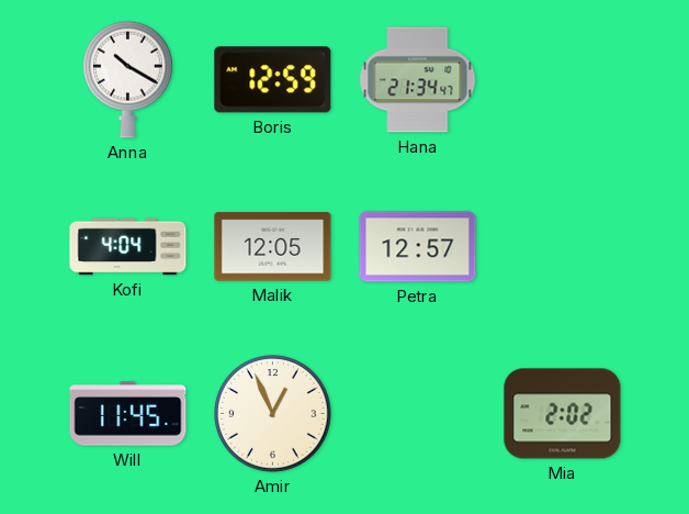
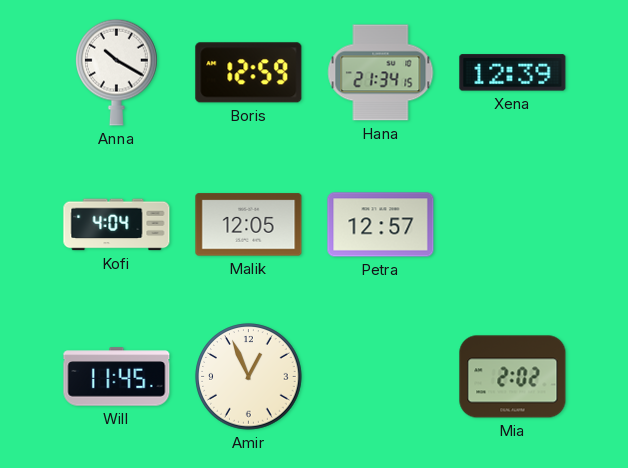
Hana: 21:34:47 -> 21:34:15 (381, 73)
Xena: none -> 12:39 (513, 73)
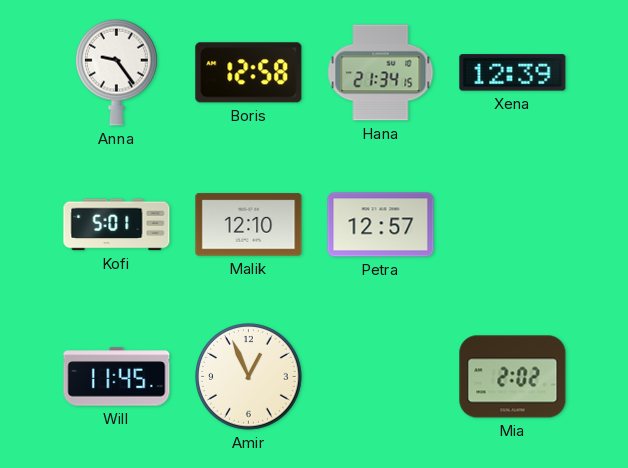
Anna: 10:20 -> 9:24 (117, 72)
Boris: 12:59 -> 12:58 (249, 73)
Kofi: 4:04 -> 5:01 (117, 225)
Malik: 12:05 -> 12:10 (249, 225)
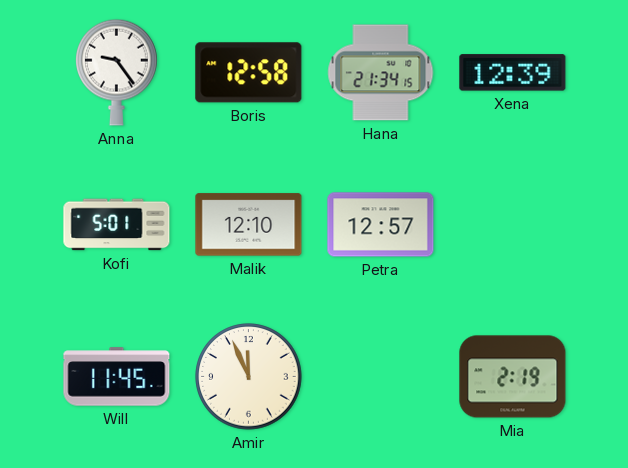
Amir: 12:56 -> 11:56 (249, 377)
Mia: 2:02 -> 2:19 (513, 377)
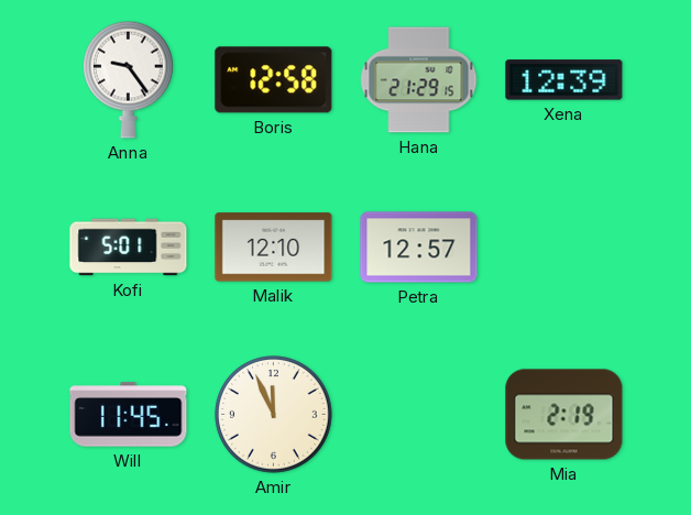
Hana: 21:34 -> 21:29 (419, 80)
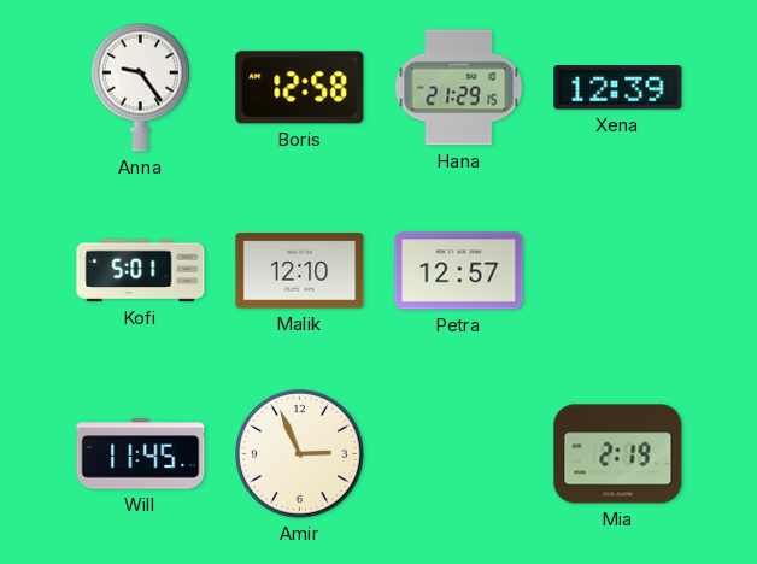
Amir: 11:56 -> 2:56 (300, 454)
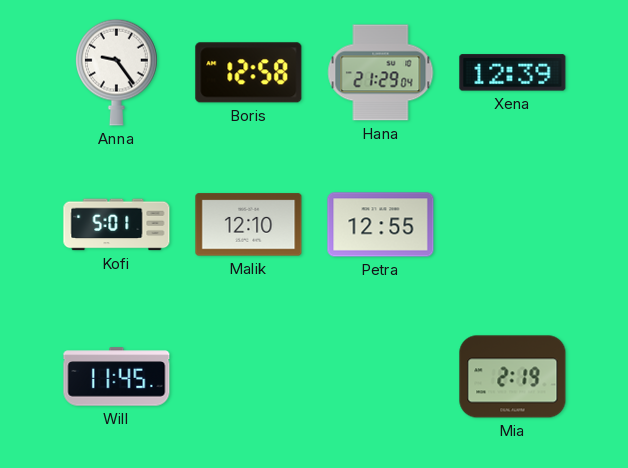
Hana: 21:29:15 -> 21:29:04 (381, 73)
Petra: 12:57 -> 12:55 (381, 225)
Amir: 2:56 -> none (300, 454)
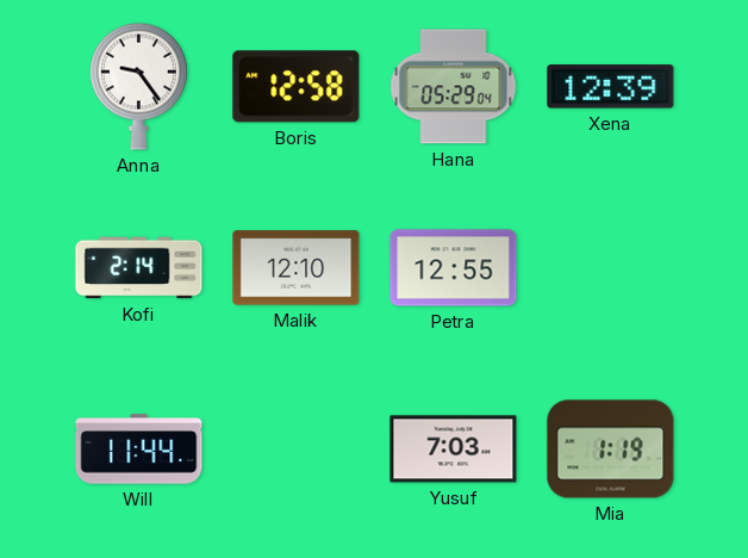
Hana: 21:29 -> 05:29 (454, 87)
Kofi: 5:01 -> 2:14 (139, 268)
Will: 11:45 -> 11:44 (139, 449)
Yusuf: none -> 7:03 (454, 449)
Mia: 2:19 -> 1:19 (611, 449)
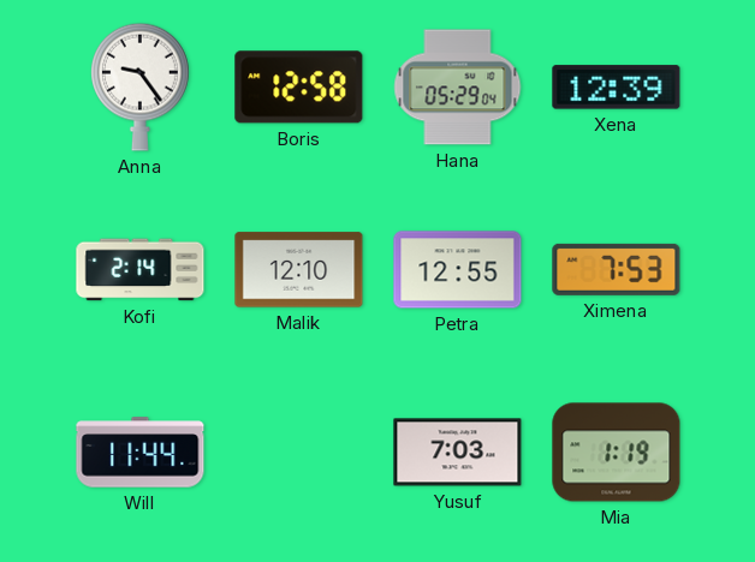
Ximena: none -> 7:53 (617, 269)
